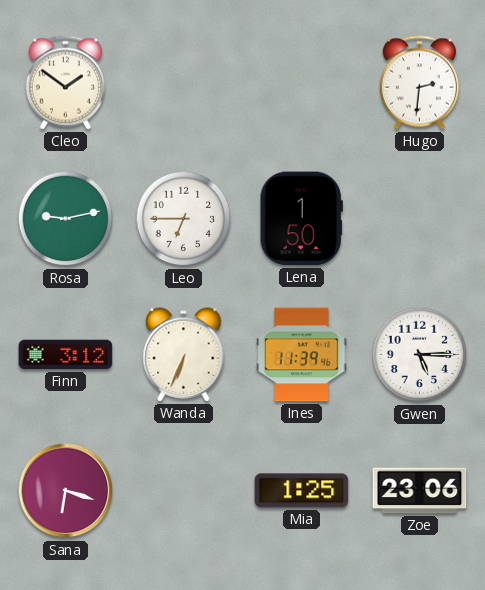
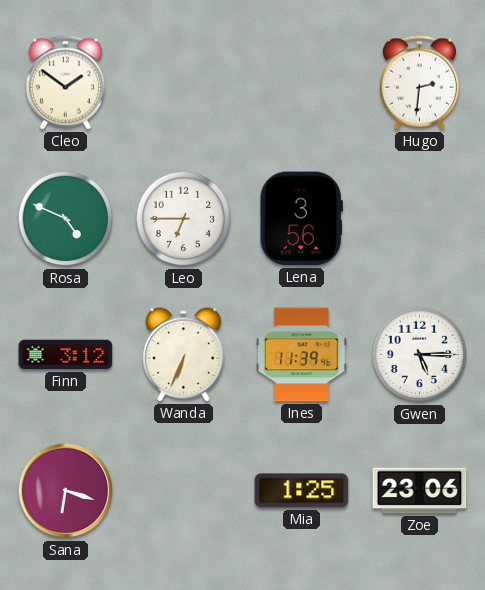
Rosa: 9:13 -> 4:49 (66, 219)
Lena: 1:50 -> 3:56 (301, 219)
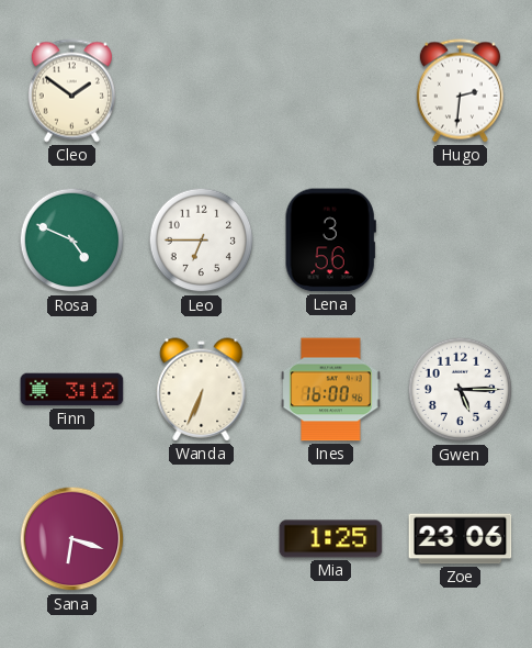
Ines: 11:39 -> 16:00 (331, 390)
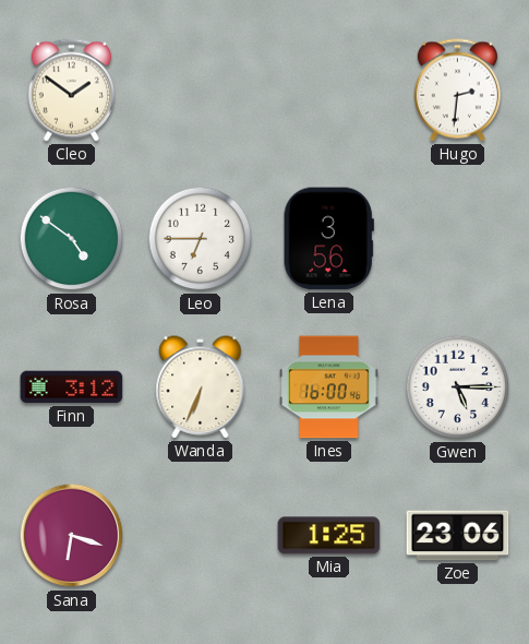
Rosa: 4:49 -> 4:51 (72, 239)
